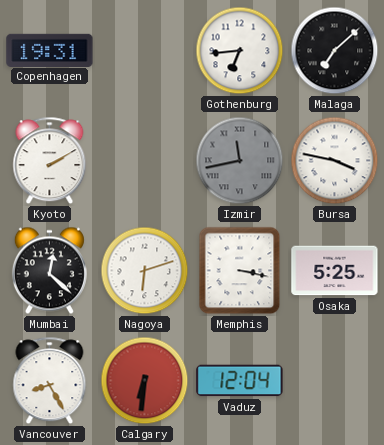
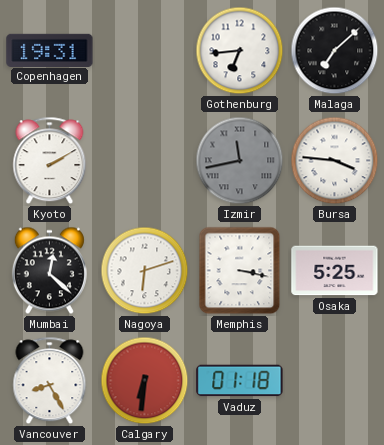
Bursa: 3:47 -> 3:46 (335, 161)
Vaduz: 12:04 -> 01:18 (240, 381)
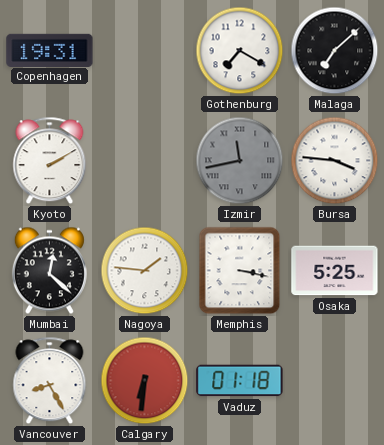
Gothenburg: 6:44 -> 7:20 (240, 51)
Nagoya: 6:12 -> 1:46 (145, 271)
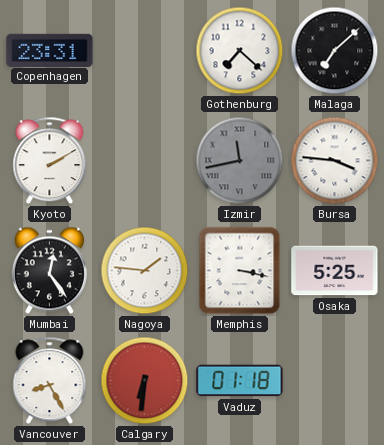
Copenhagen: 19:31 -> 23:31 (50, 50)
Gothenburg: 7:20 -> 7:22 (240, 51)
Mumbai: 12:22 -> 12:24 (49, 271)
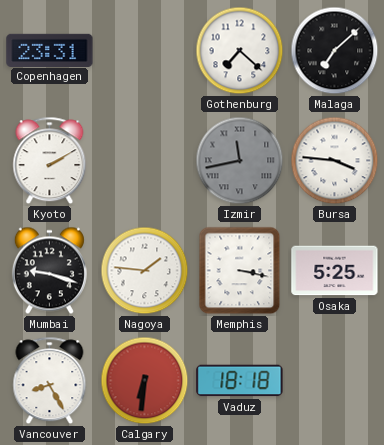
Mumbai: 12:24 -> 9:18 (49, 271)
Vaduz: 01:18 -> 18:18 (240, 381)
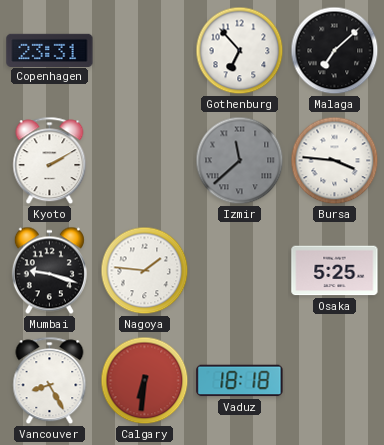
Gothenburg: 7:22 -> 6:53 (240, 51)
Izmir: 11:43 -> 11:38 (240, 161)
Memphis: 3:17 -> none (240, 271)
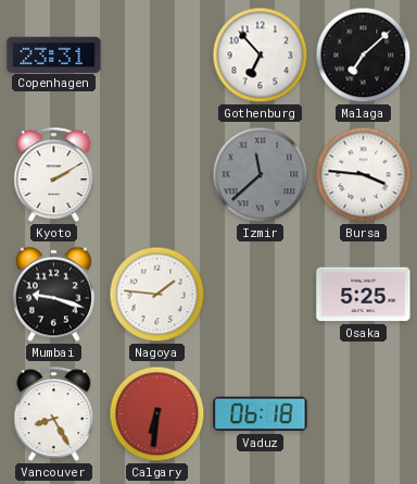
Vaduz: 18:18 -> 06:18 (261, 414)
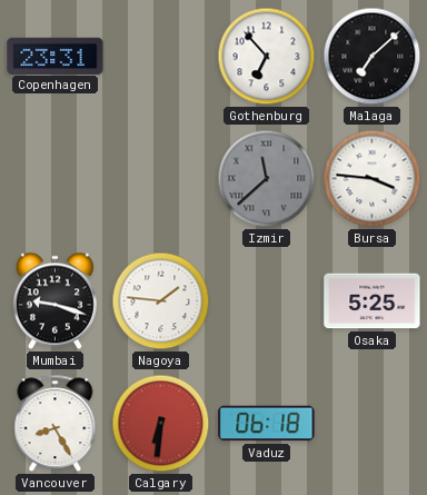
Kyoto: 2:10 -> none (54, 175)
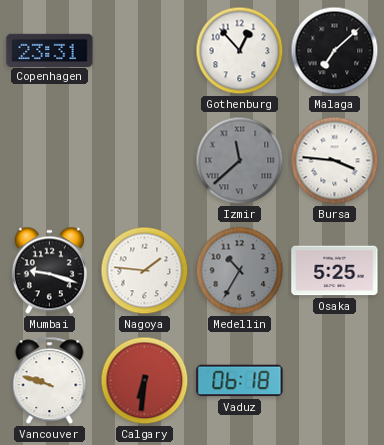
Gothenburg: 6:53 -> 12:53 (240, 51)
Medellin: none -> 10:35 (240, 271)
Vancouver: 8:25 -> 9:48 (50, 381)
